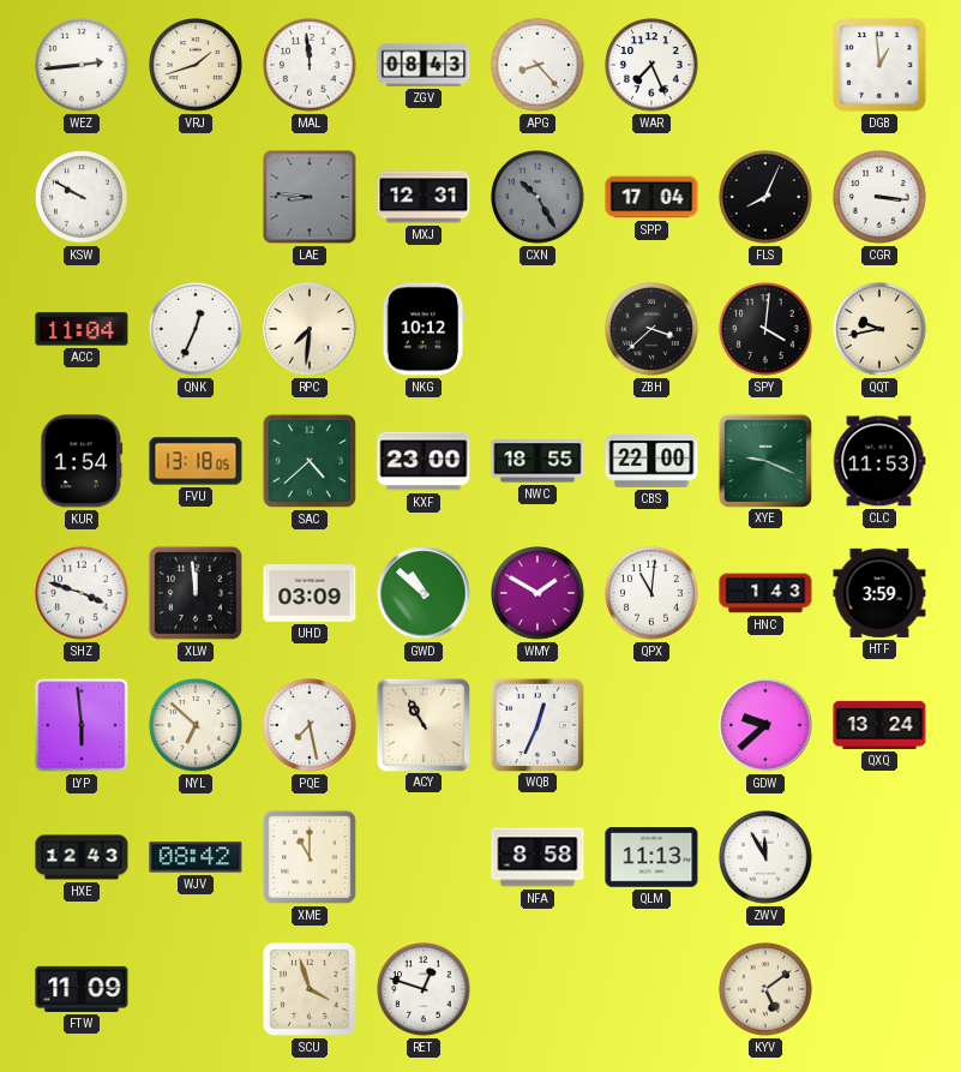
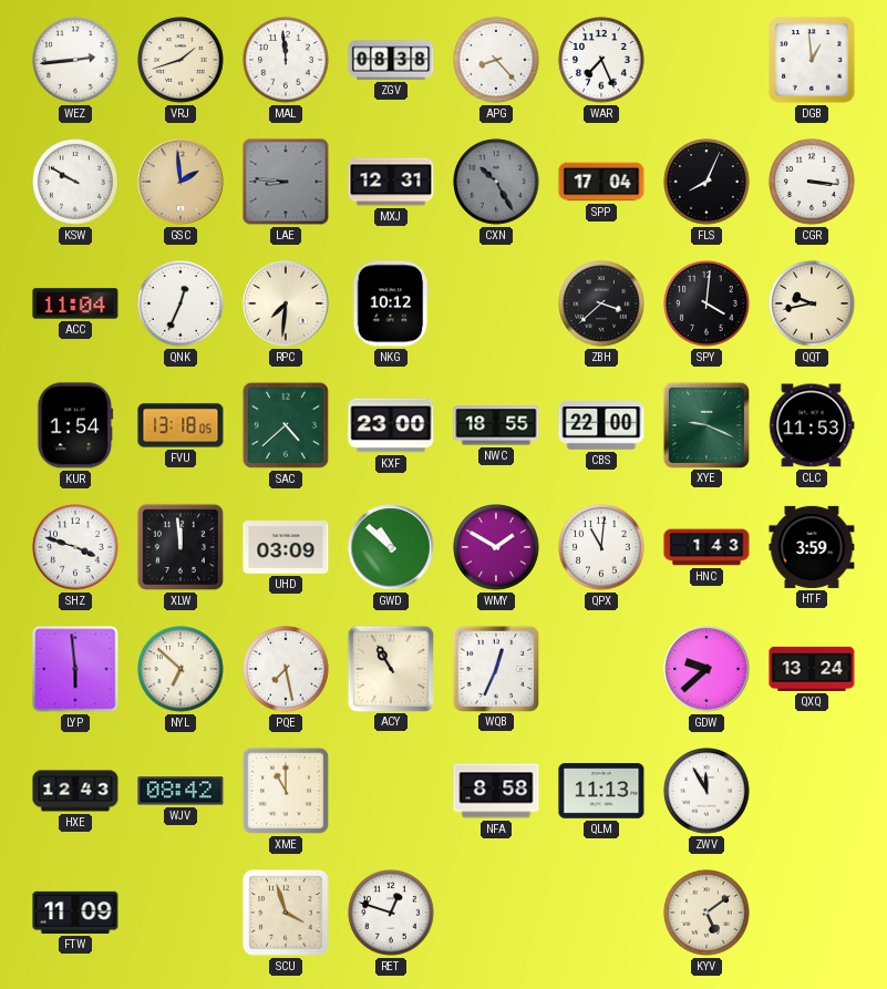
ZGV: 08:43 -> 08:38 (391, 60)
GSC: none -> 1:59 (181, 182)
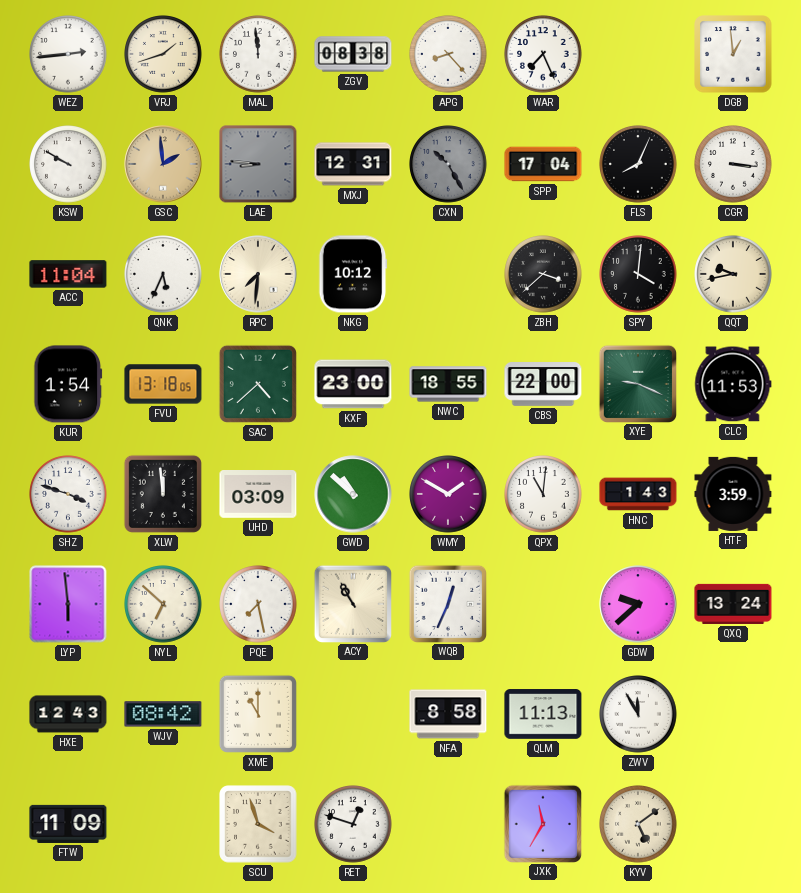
QNK: 12:34 -> 5:34 (163, 274)
JXK: none -> 11:35 (542, 823)
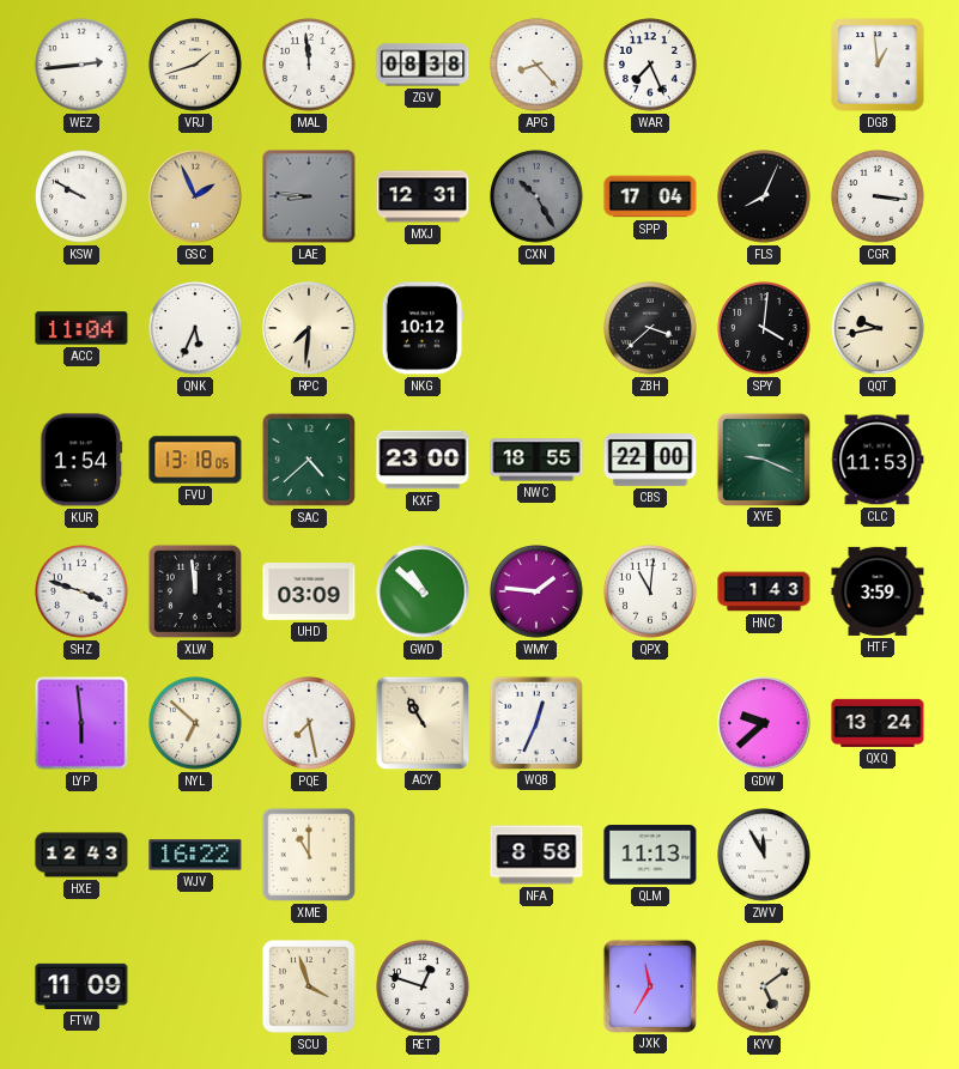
GSC: 1:59 -> 1:56 (195, 196)
WMY: 1:50 -> 1:46 (536, 591)
WJV: 08:42 -> 16:22 (195, 855)
